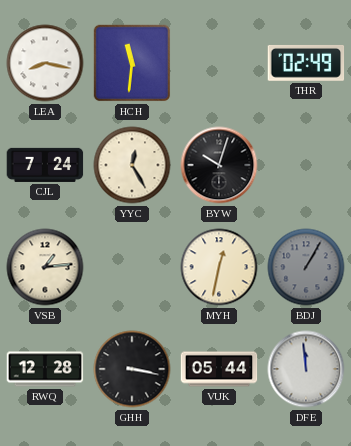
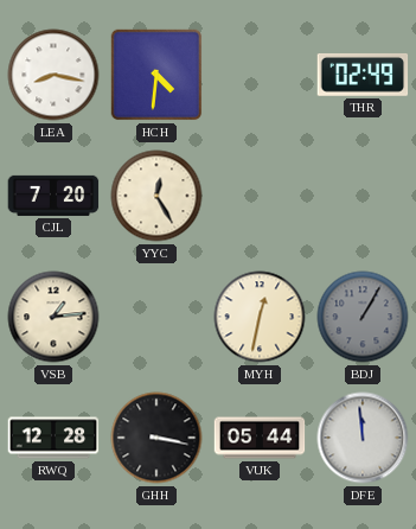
HCH: 11:31 -> 4:31 (156, 75)
CJL: 7:24 -> 7:20 (53, 196)
BYW: 10:03 -> none (219, 165)
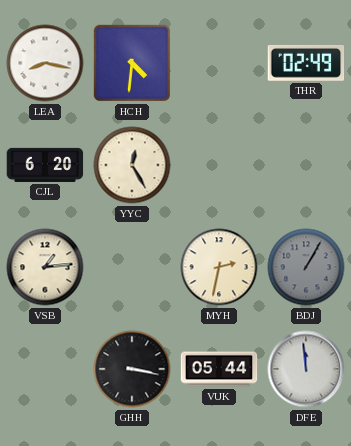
CJL: 7:20 -> 6:20 (45, 165)
MYH: 12:32 -> 2:32 (219, 267)
RWQ: 12:28 -> none (53, 438)
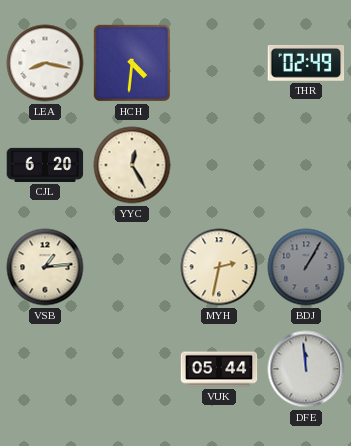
GHH: 3:17 -> none (132, 369)
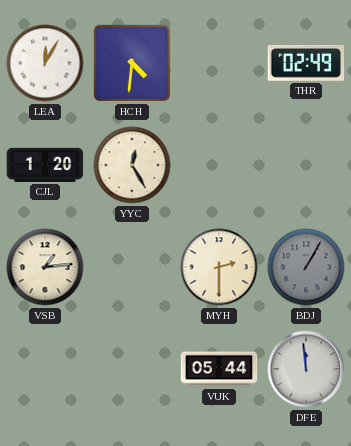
LEA: 8:17 -> 12:05 (45, 63)
CJL: 6:20 -> 1:20 (45, 165)
MYH: 2:32 -> 2:30 (219, 267)
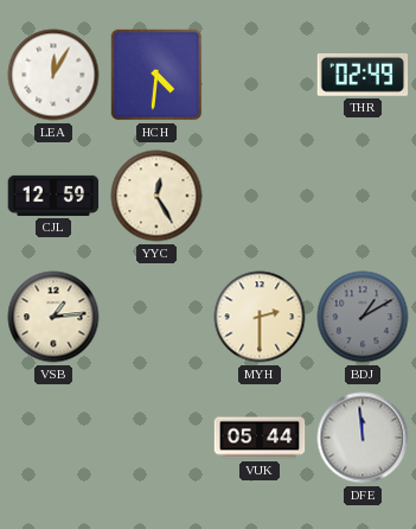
CJL: 1:20 -> 12:59 (53, 196)
BDJ: 1:05 -> 1:10 (363, 317)
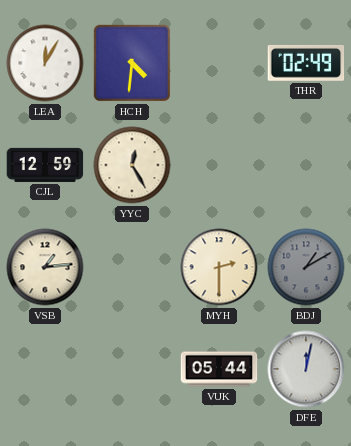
DFE: 11:59 -> 12:02 (306, 369)
